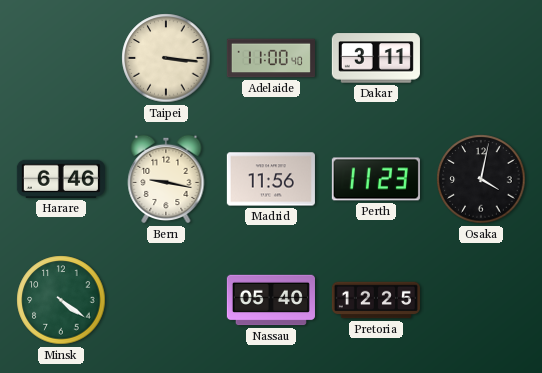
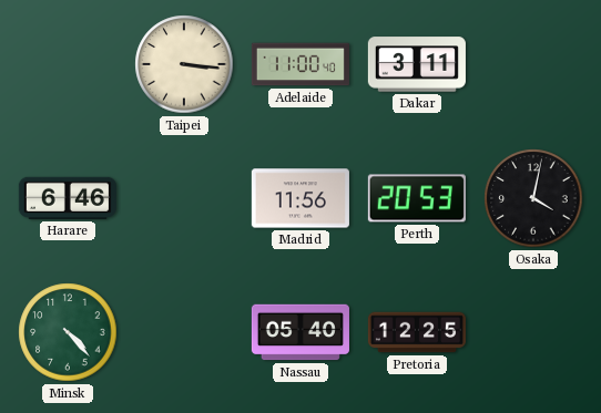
Bern: 9:17 -> none (166, 179)
Perth: 11:23 -> 20:53 (417, 198)
Minsk: 4:21 -> 4:23 (68, 332)
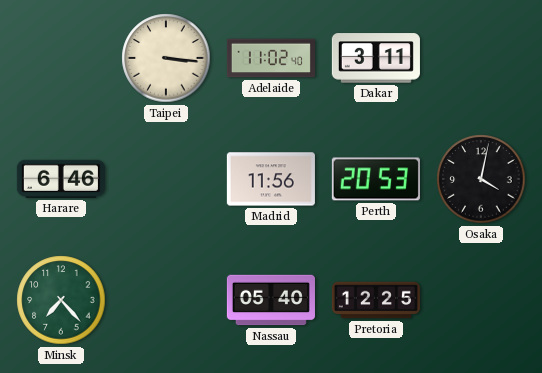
Adelaide: 11:00 -> 11:02 (271, 58)
Minsk: 4:23 -> 7:23 (61, 300)
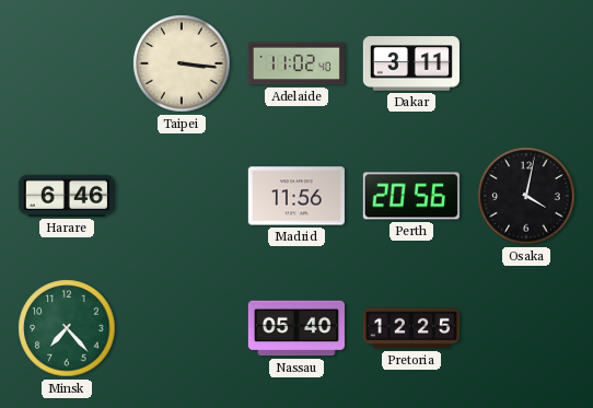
Perth: 20:53 -> 20:56 (411, 196)
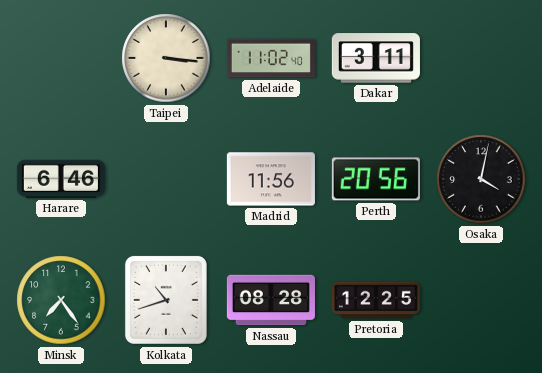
Minsk: 7:23 -> 7:24 (61, 300)
Kolkata: none -> 10:42 (166, 300)
Nassau: 05:40 -> 08:28 (271, 300)
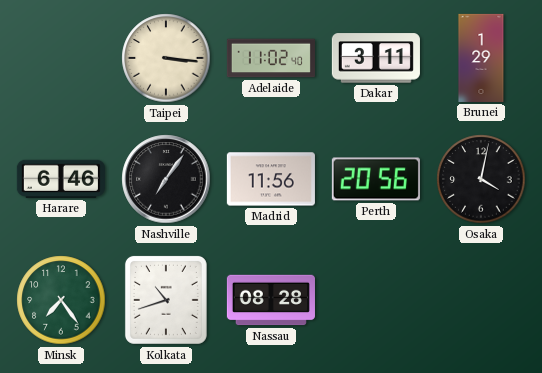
Brunei: none -> 1:29 (481, 58)
Nashville: none -> 7:06 (166, 179)
Pretoria: 12:25 -> none (376, 300)
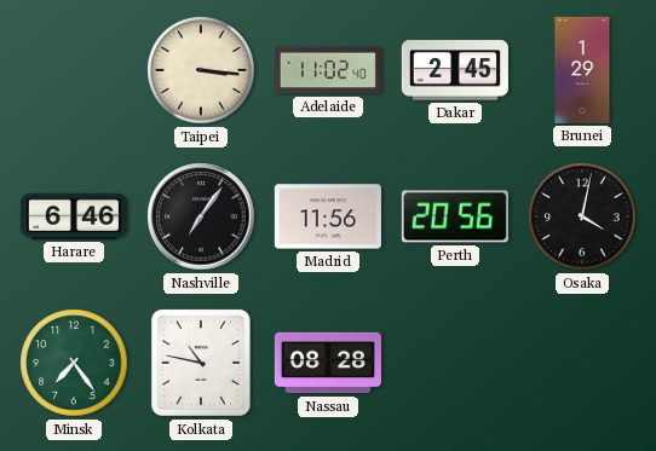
Dakar: 3:11 -> 2:45 (455, 70)
Kolkata: 10:42 -> 10:47 (201, 363)
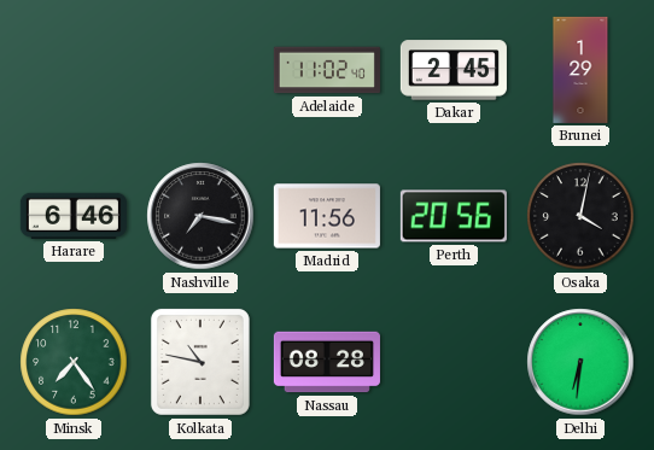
Taipei: 3:16 -> none (201, 70)
Nashville: 7:06 -> 7:17 (200, 216)
Delhi: none -> 6:31 (580, 362)
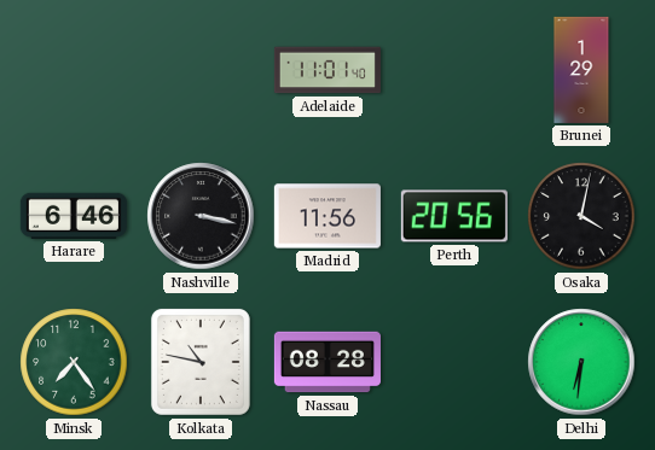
Adelaide: 11:02 -> 11:01 (327, 70)
Dakar: 2:45 -> none (454, 70)
Nashville: 7:17 -> 3:17 (201, 216)
